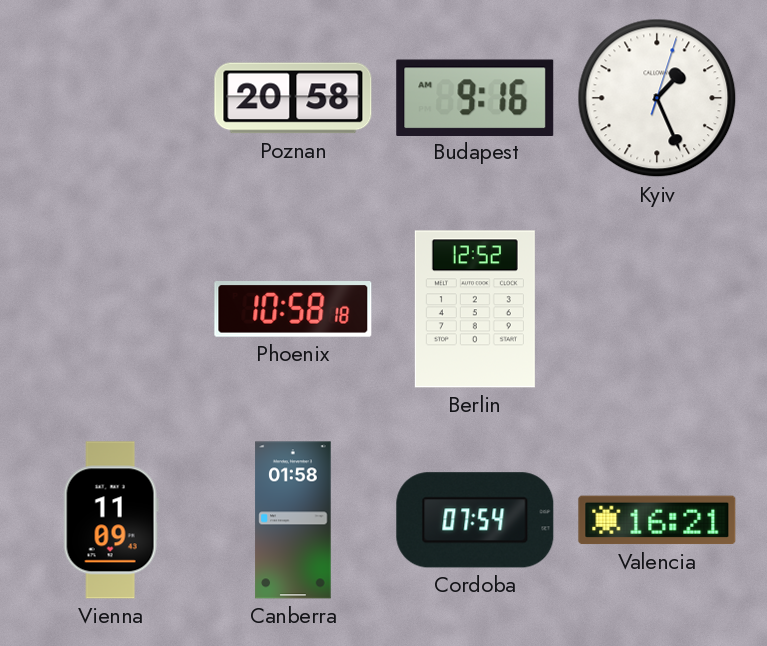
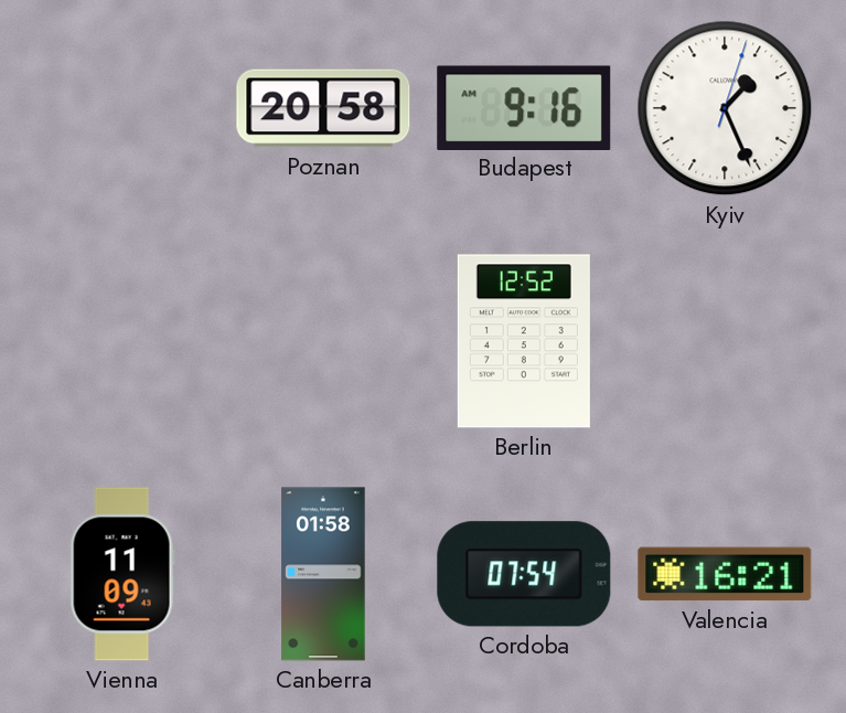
Phoenix: 10:58 -> none (293, 309)
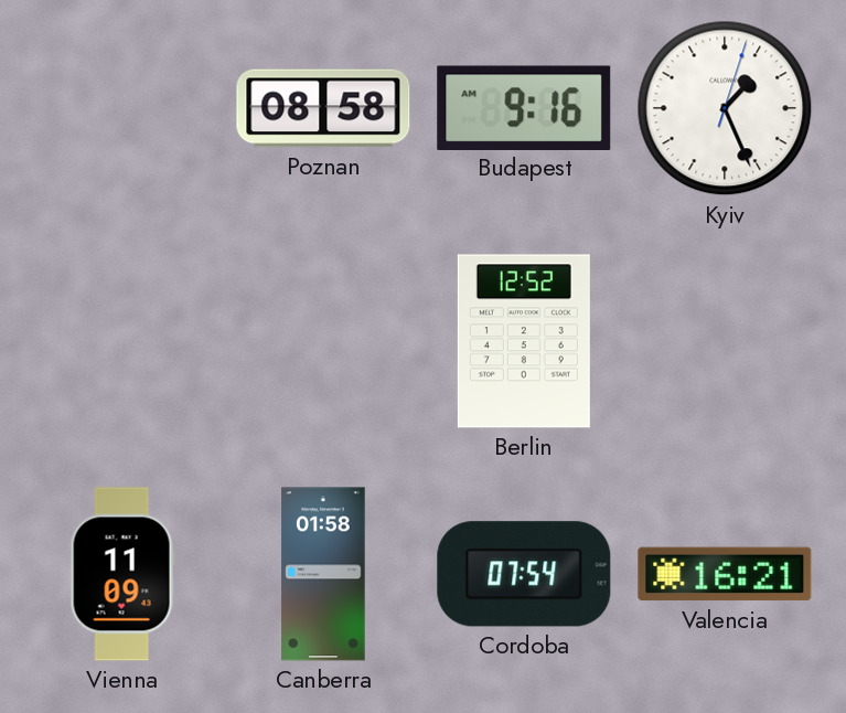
Poznan: 20:58 -> 08:58 (323, 108)
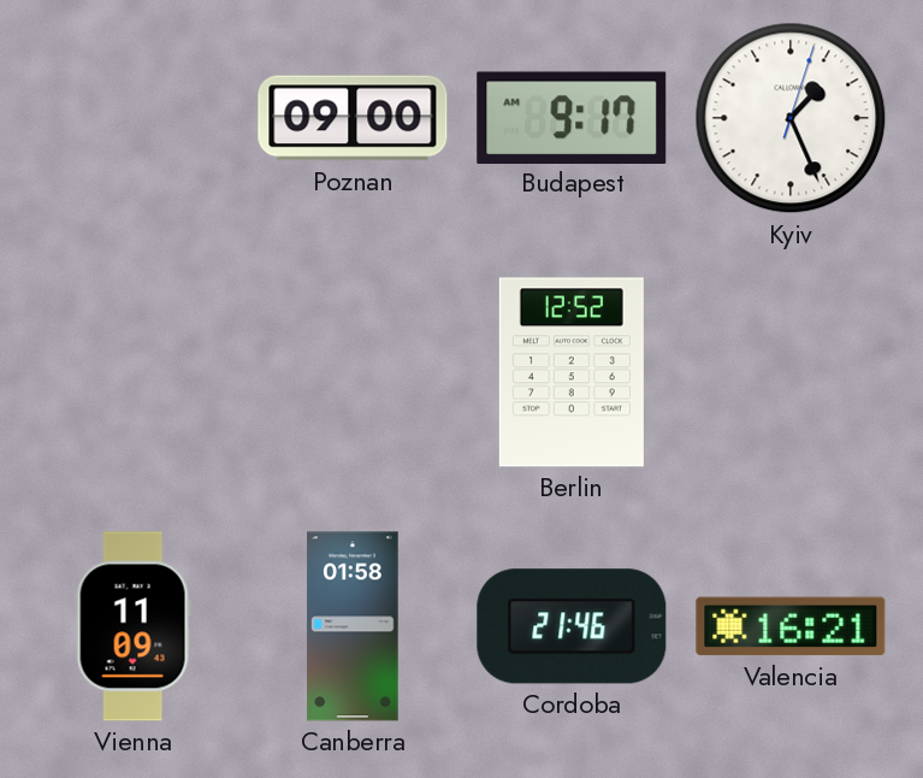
Poznan: 08:58 -> 09:00 (353, 118)
Budapest: 9:16 -> 9:17 (572, 117)
Cordoba: 07:54 -> 21:46 (572, 626)
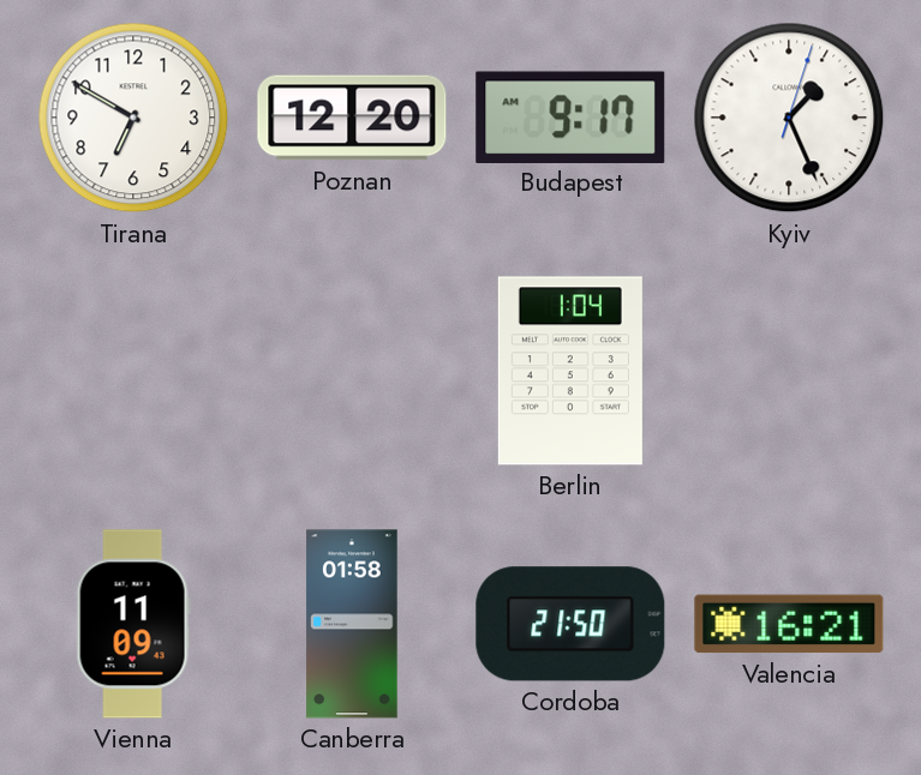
Tirana: none -> 6:50 (133, 118)
Poznan: 09:00 -> 12:20 (352, 118)
Berlin: 12:52 -> 1:04 (570, 371)
Cordoba: 21:46 -> 21:50 (570, 624)
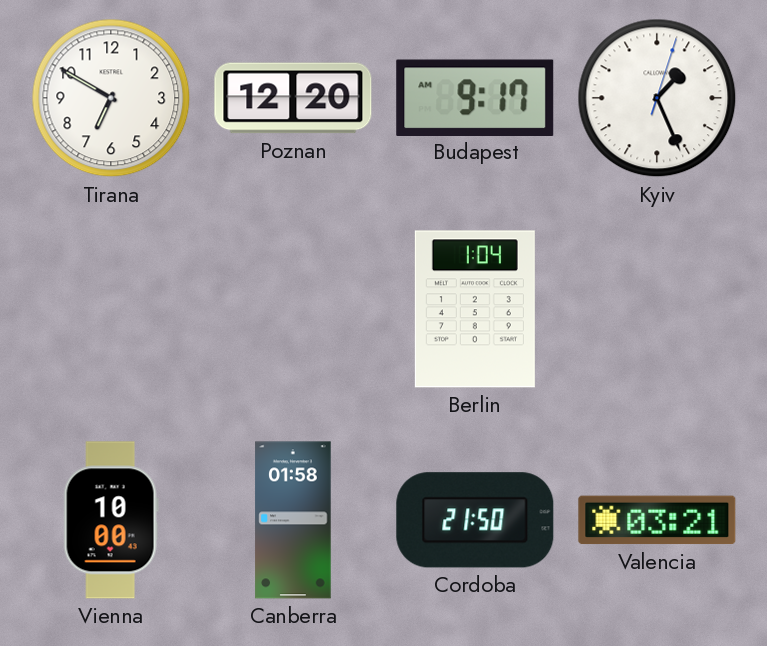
Vienna: 11:09 -> 10:00 (111, 520)
Valencia: 16:21 -> 03:21 (657, 520)
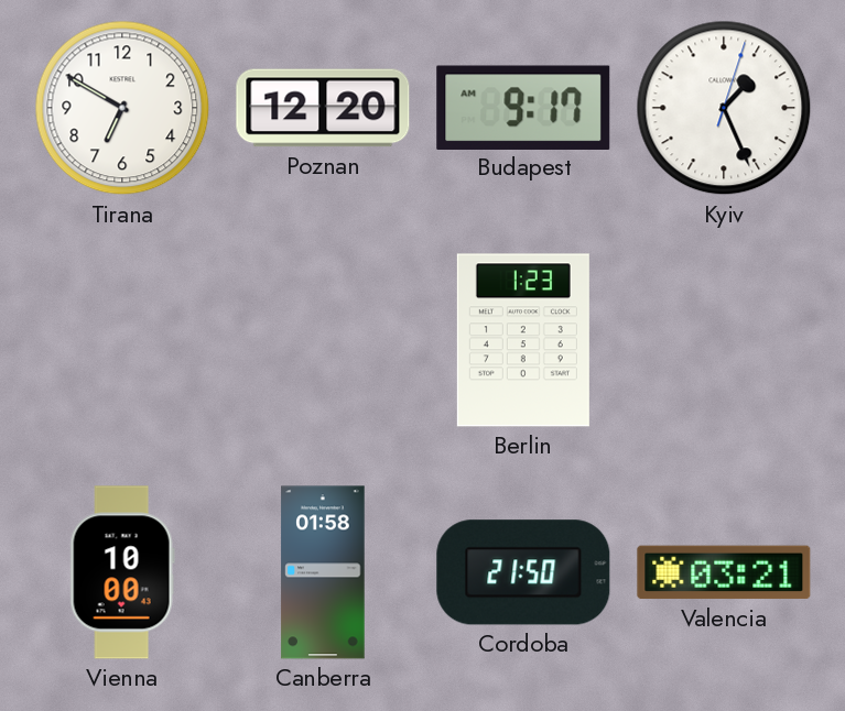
Berlin: 1:04 -> 1:23 (523, 340)
